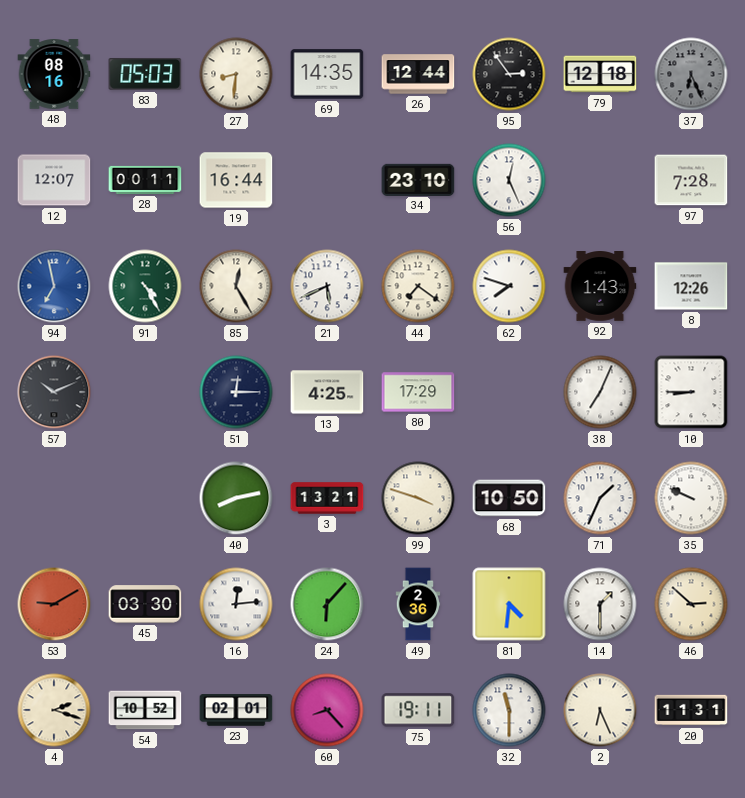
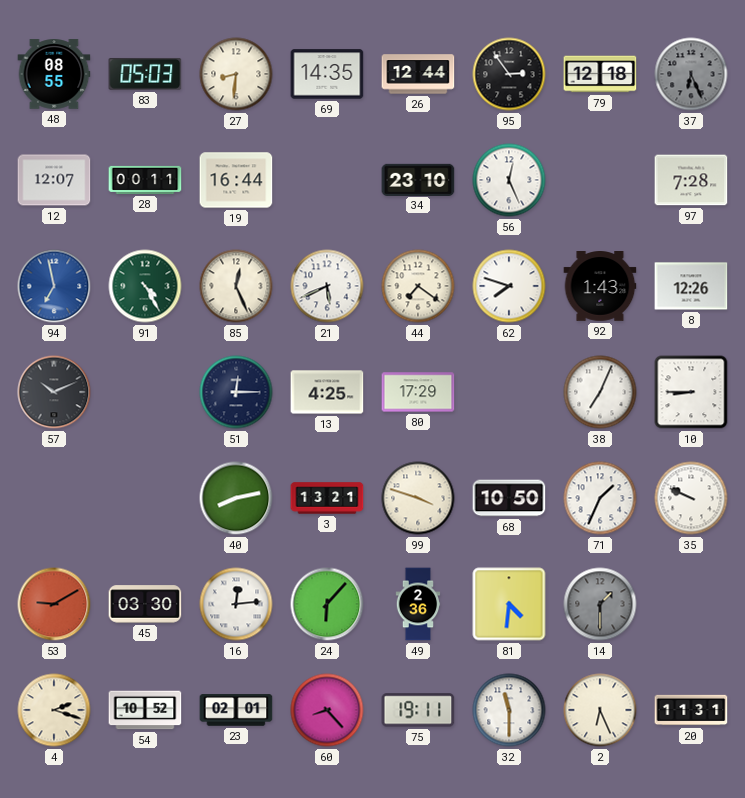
48: 08:16 -> 08:55 (54, 74)
85: 12:25 -> 12:26 (236, 286)
14 dial: white -> grey (600, 604)
46: 2:52 -> none (691, 604)
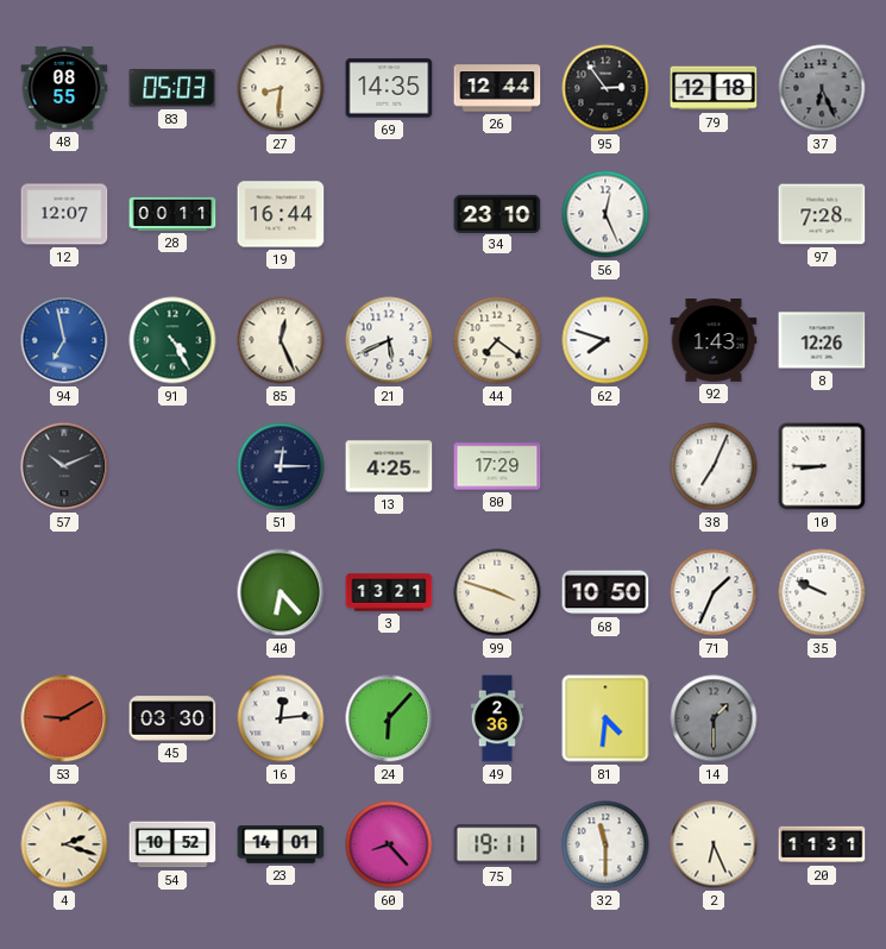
40: 8:13 -> 6:23 (281, 592)
23: 02:01 -> 14:01 (281, 844)
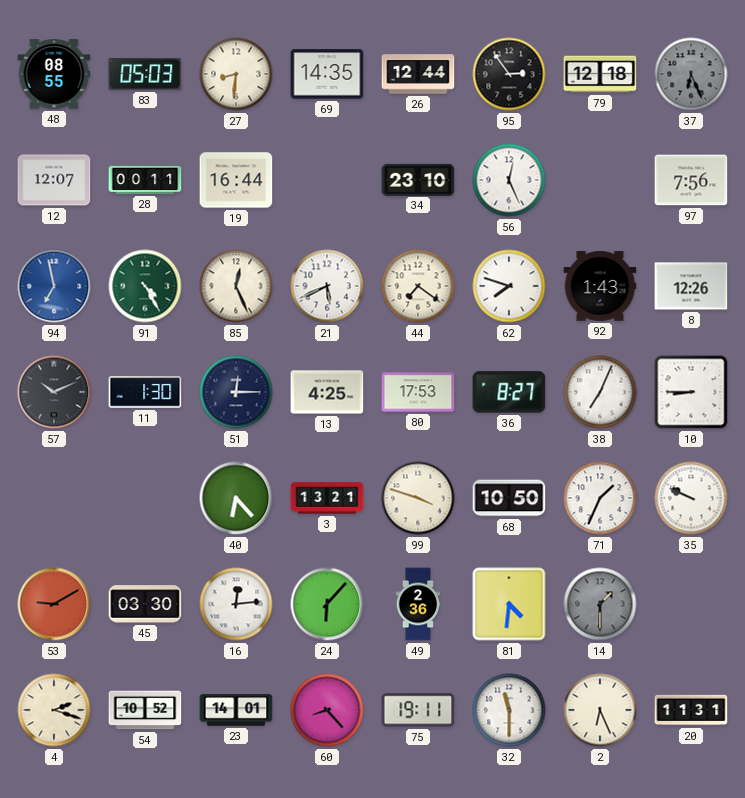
97: 7:28 -> 7:56 (691, 180)
11: none -> 1:30 (145, 392)
80: 17:29 -> 17:53 (418, 392)
36: none -> 8:27 (509, 392)
